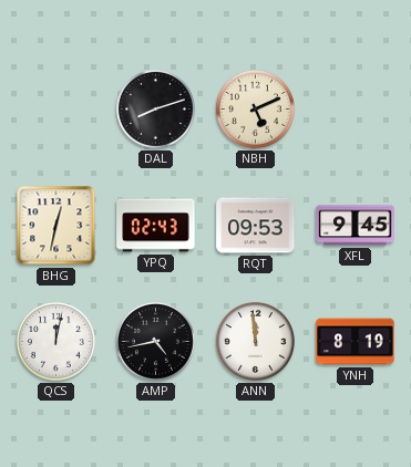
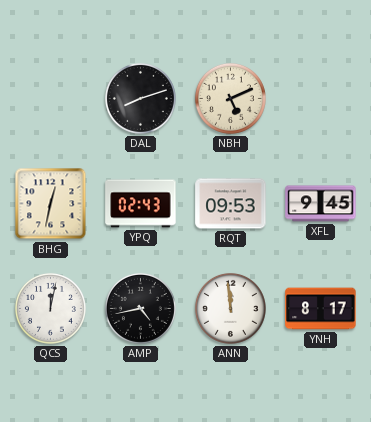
YNH: 8:19 -> 8:17 (321, 309)
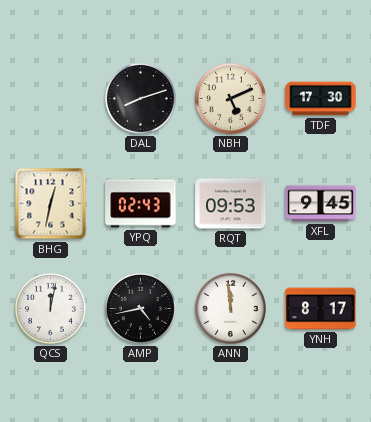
TDF: none -> 17:30 (321, 99)
